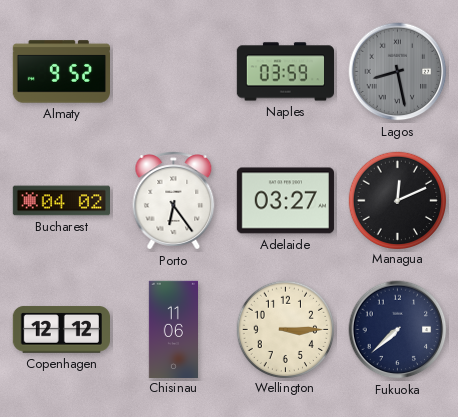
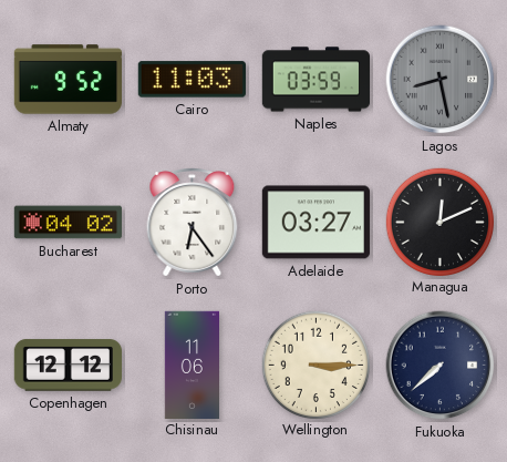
Cairo: none -> 11:03 (192, 80)
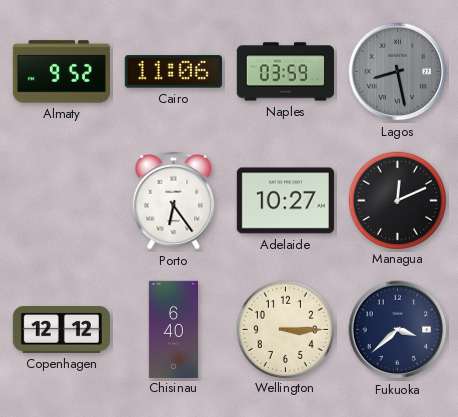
Cairo: 11:03 -> 11:06 (173, 72)
Bucharest: 04:02 -> none (68, 223)
Adelaide: 03:27 -> 10:27 (285, 201)
Chisinau: 11:06 -> 6:40 (173, 329)
Fukuoka: 7:38 -> 3:38 (398, 330)
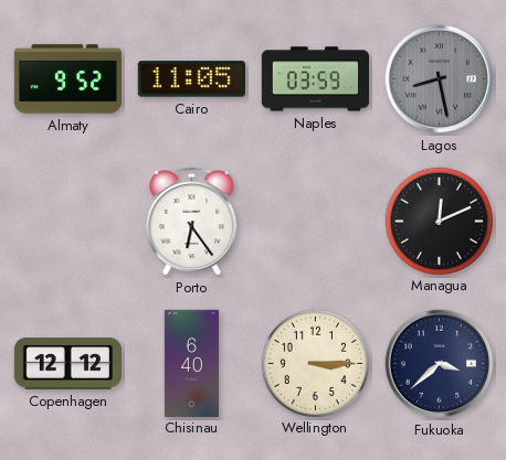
Cairo: 11:06 -> 11:05 (191, 79)
Adelaide: 10:27 -> none (285, 201)
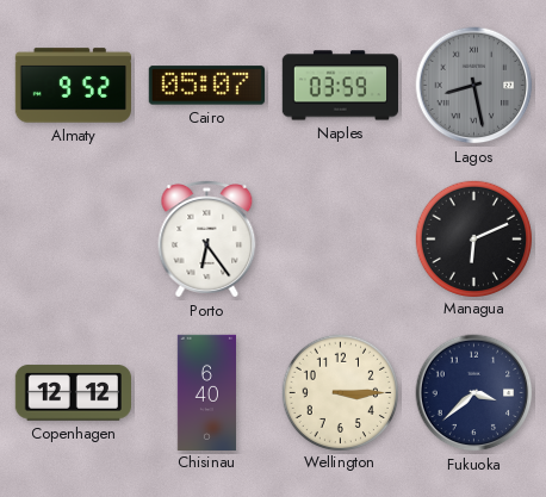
Cairo: 11:05 -> 05:07 (206, 86)
Managua: 12:11 -> 6:11 (473, 238)
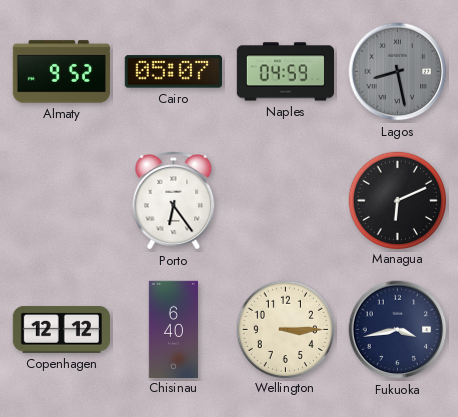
Naples: 03:59 -> 04:59 (285, 72)
Fukuoka: 3:38 -> 3:43 (398, 330)
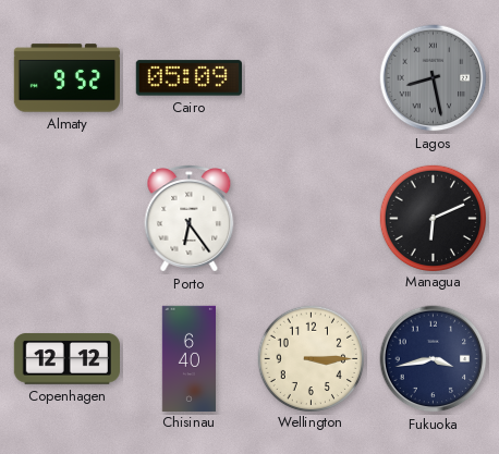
Cairo: 05:07 -> 05:09 (188, 78)
Naples: 04:59 -> none (285, 72)
